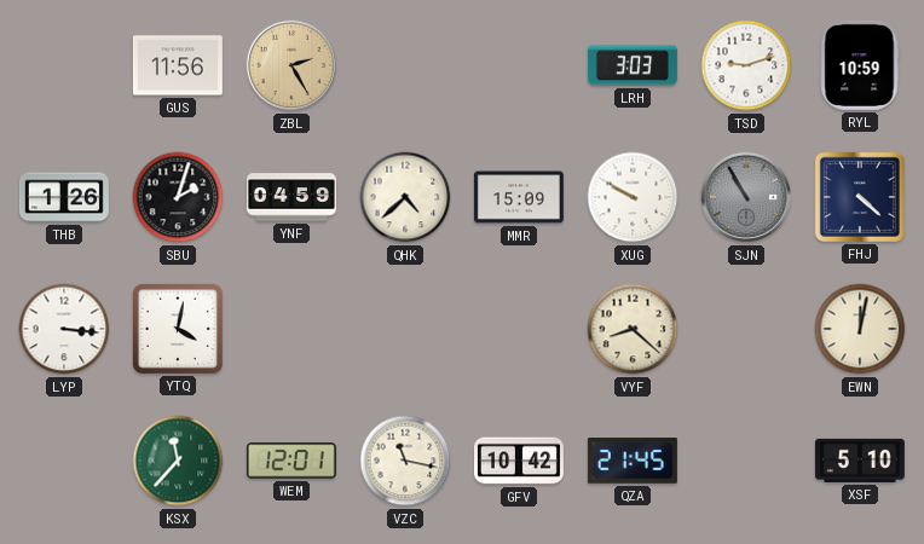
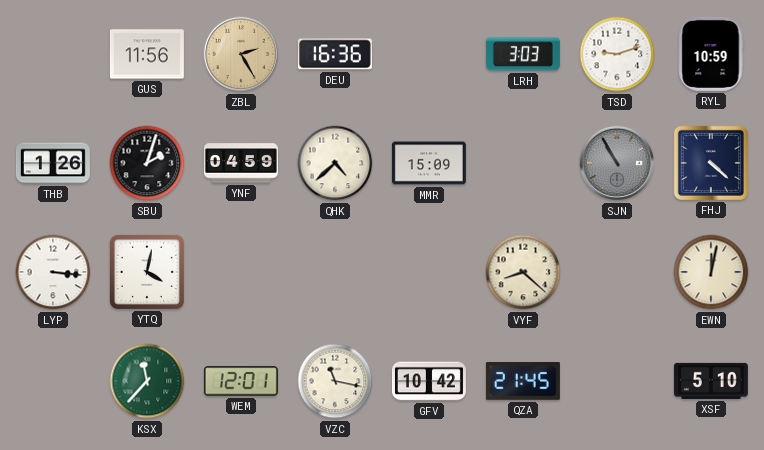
DEU: none -> 16:36 (335, 54)
XUG: 9:50 -> none (633, 197)
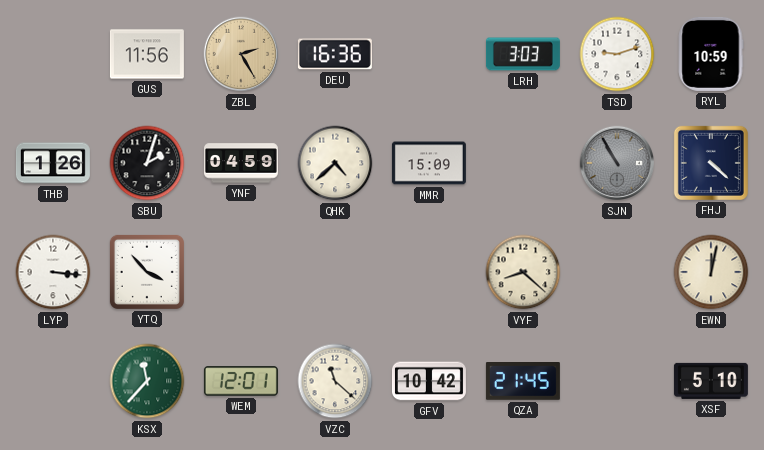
YTQ: 4:02 -> 3:53 (147, 272)
VZC: 11:17 -> 11:22 (335, 381)
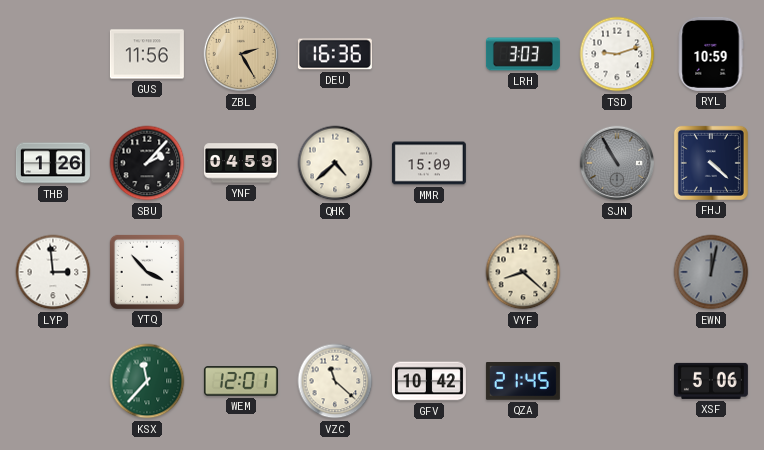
SBU: 2:03 -> 2:07 (147, 163)
LYP: 3:16 -> 2:59 (53, 272)
EWN dial: cream -> grey (711, 272)
XSF: 5:10 -> 5:06 (711, 381)
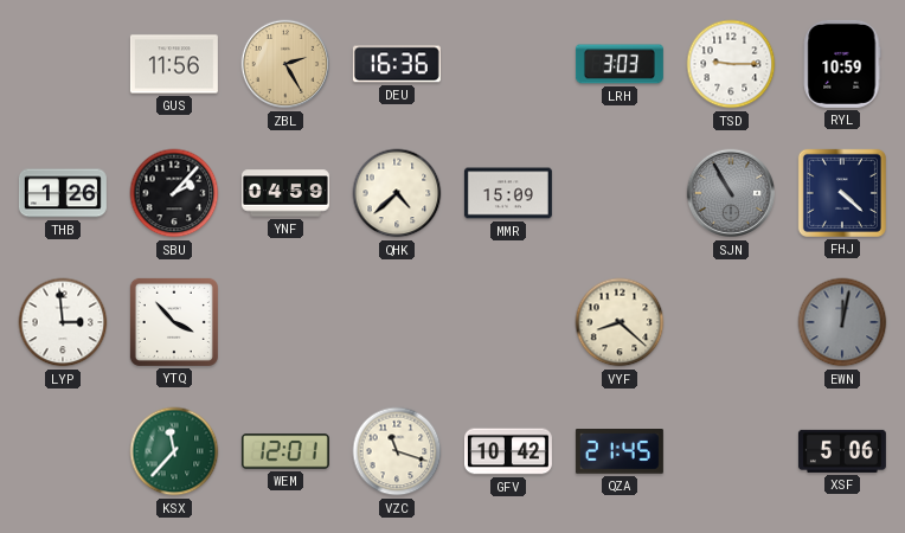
TSD: 9:12 -> 9:15 (731, 64)
VZC: 11:22 -> 11:18 (397, 451)
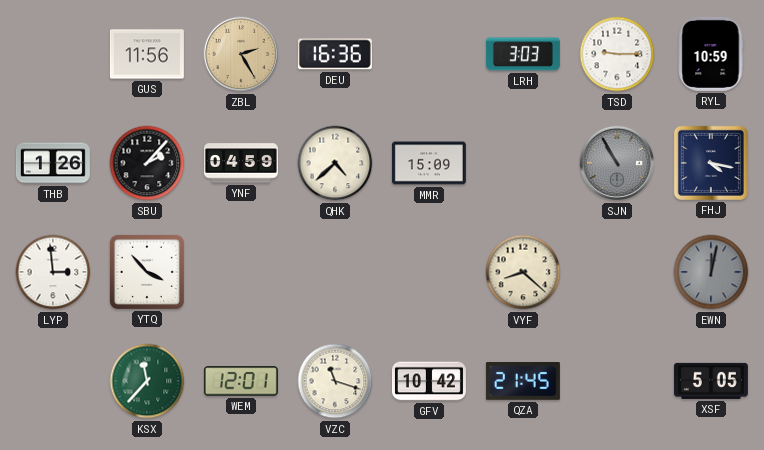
FHJ: 4:22 -> 4:17 (711, 163)
XSF: 5:06 -> 5:05 (711, 381)
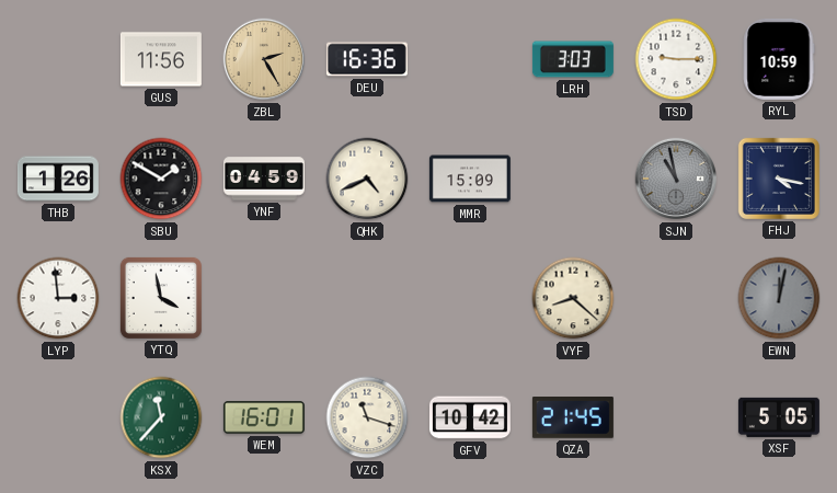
SBU: 2:07 -> 1:50 (161, 179)
QHK: 4:38 -> 4:41 (367, 179)
SJN: 10:55 -> 10:58 (676, 179)
YTQ: 3:53 -> 3:58 (161, 298)
WEM: 12:01 -> 16:01 (264, 417)
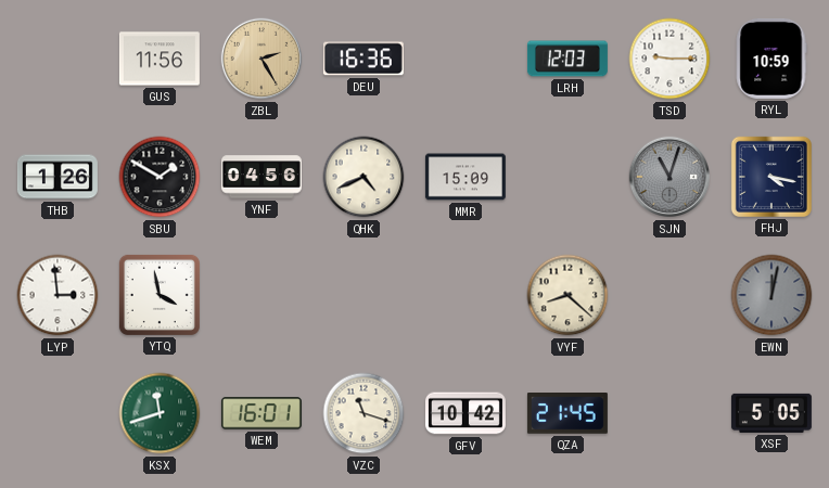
LRH: 3:03 -> 12:03 (567, 59)
YNF: 04:59 -> 04:56 (262, 177)
SJN: 10:58 -> 11:03 (669, 177)
KSX: 11:37 -> 11:42 (160, 413)
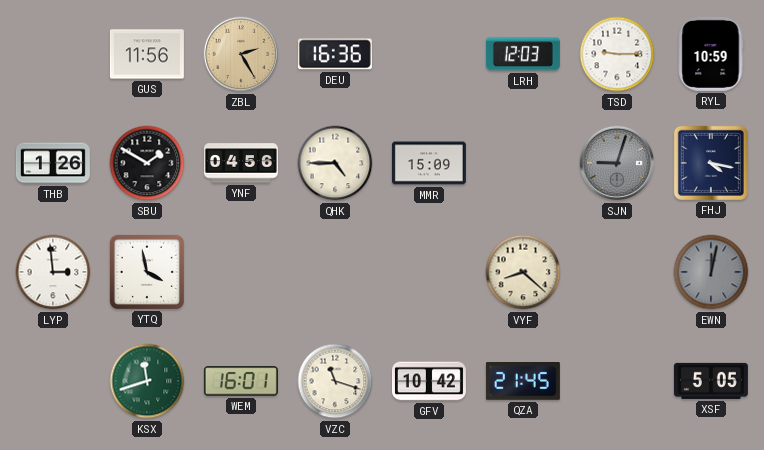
QHK: 4:41 -> 4:45 (335, 163)
SJN: 11:03 -> 9:03 (617, 163)
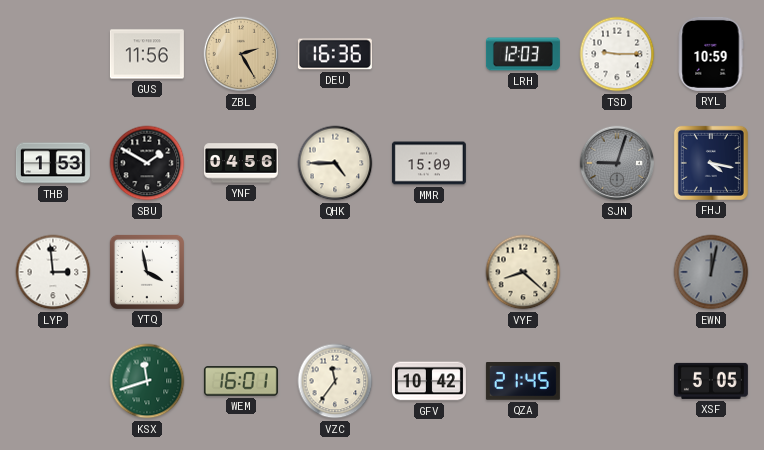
THB: 1:26 -> 1:53 (53, 163)
VZC: 11:18 -> 11:36 (335, 381)
